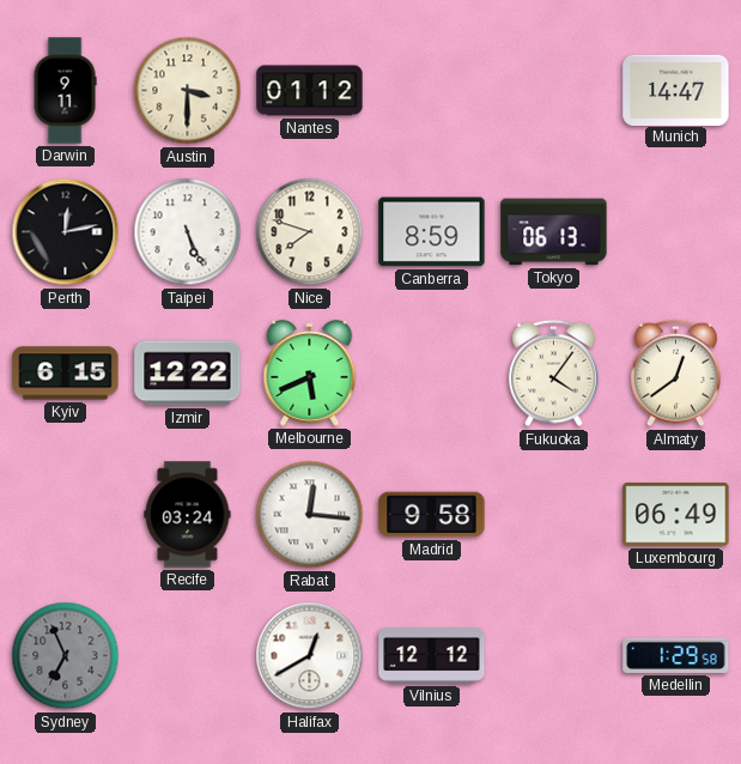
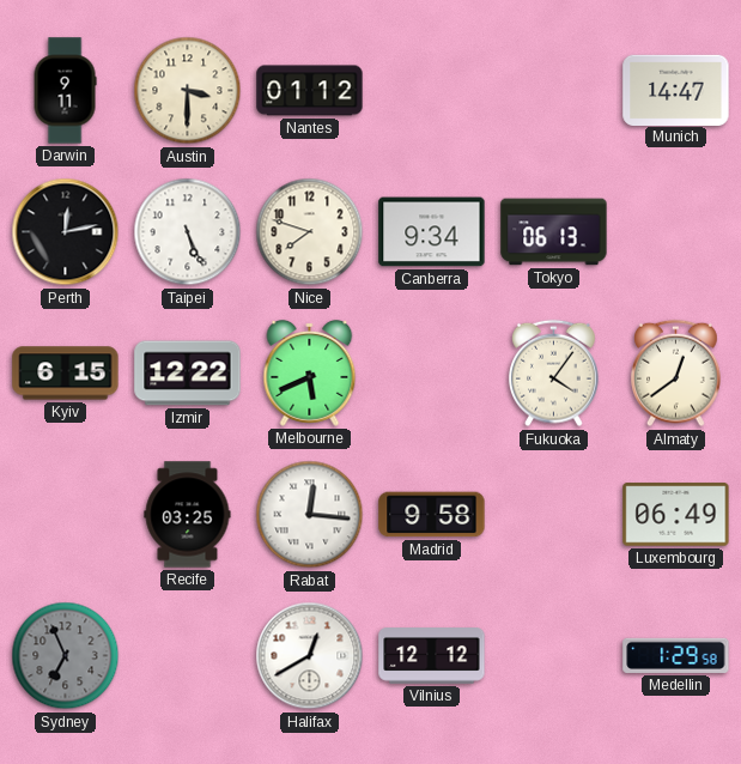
Canberra: 8:59 -> 9:34 (432, 232)
Recife: 03:24 -> 03:25 (188, 515)
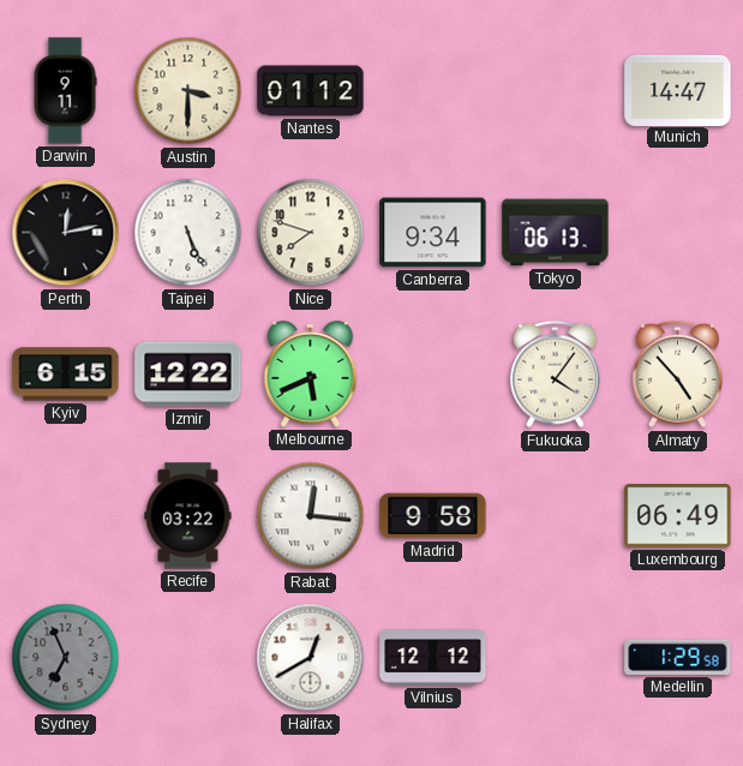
Almaty: 12:39 -> 4:53 (678, 375)
Recife: 03:25 -> 03:22 (188, 516)
